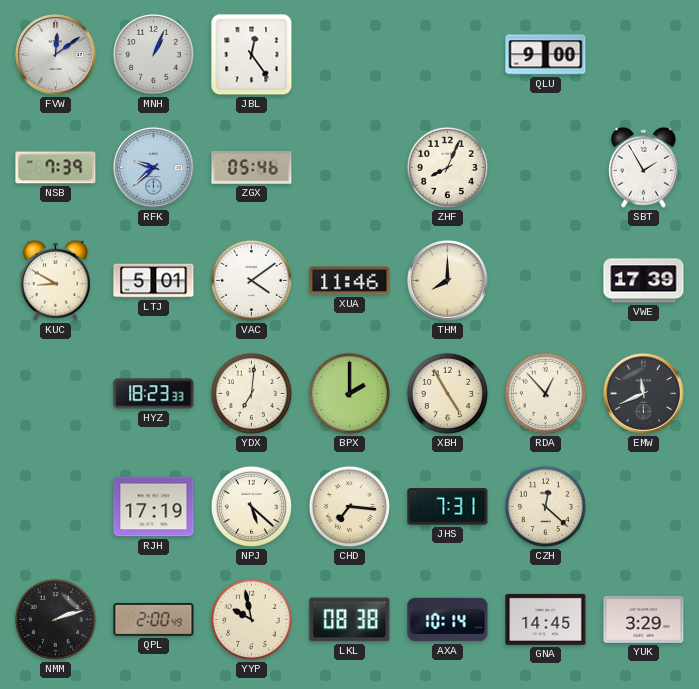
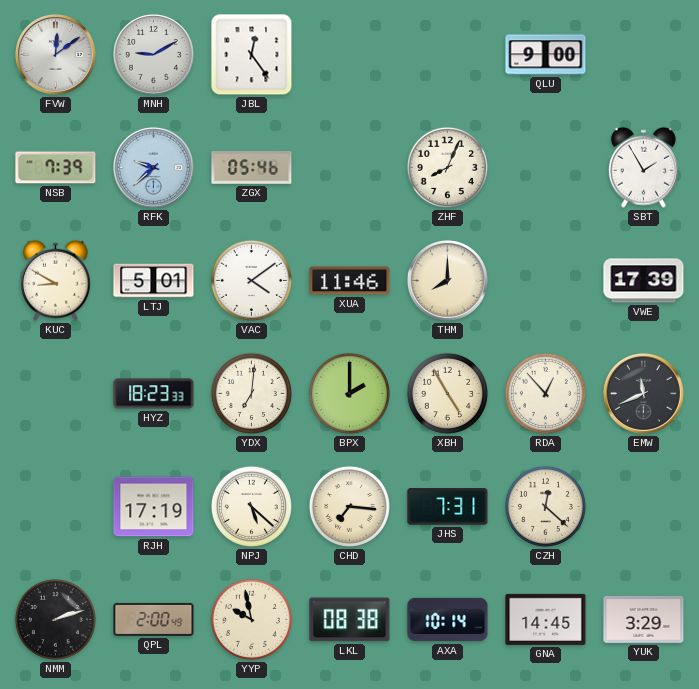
MNH: 1:04 -> 9:10 (153, 54)
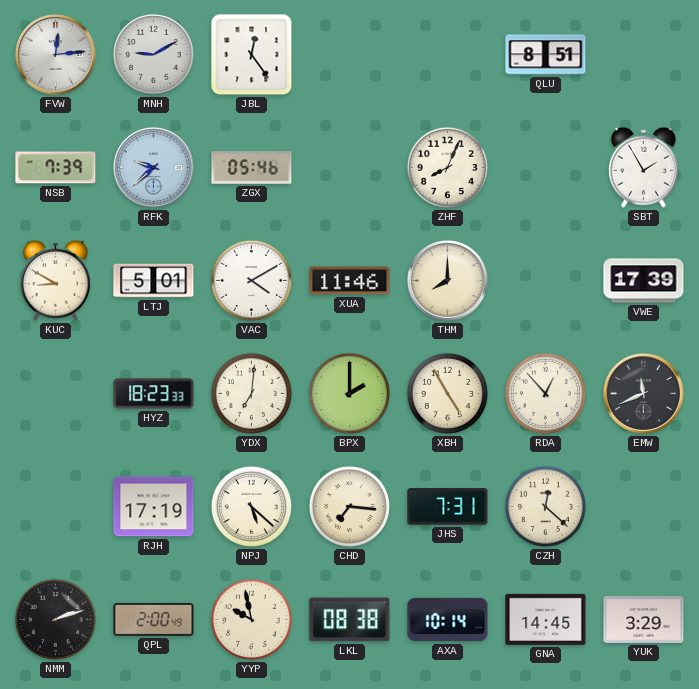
FVW: 12:09 -> 12:14 (55, 54)
QLU: 9:00 -> 8:51 (546, 55)
VAC: 4:09 -> 4:10 (251, 280)
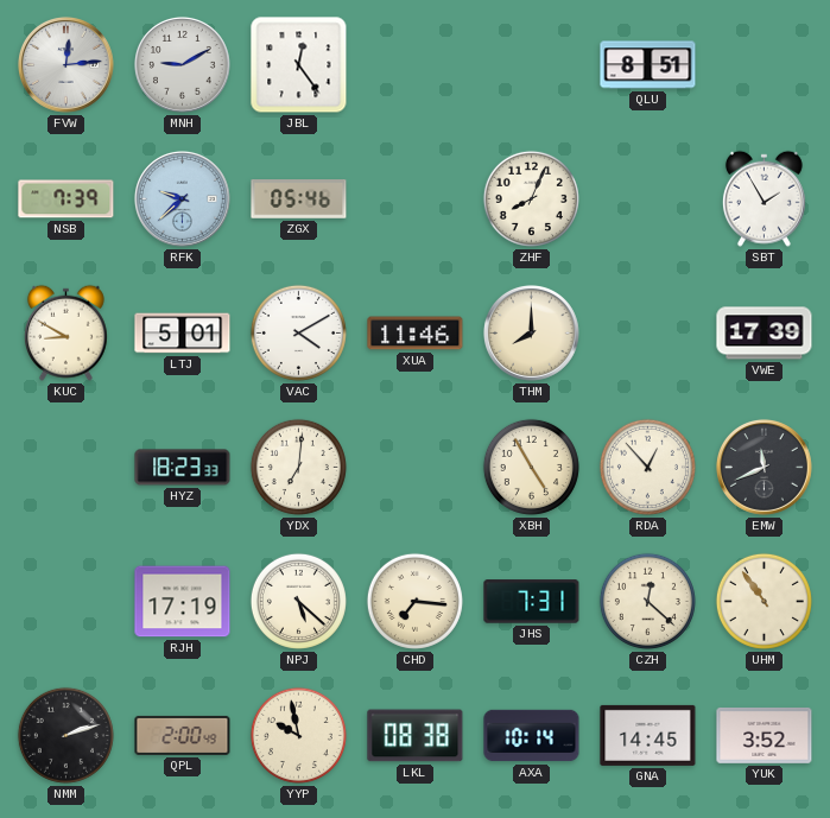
BPX: 2:00 -> none (349, 393)
UHM: none -> 10:54 (764, 601)
YUK: 3:29 -> 3:52 (765, 735)
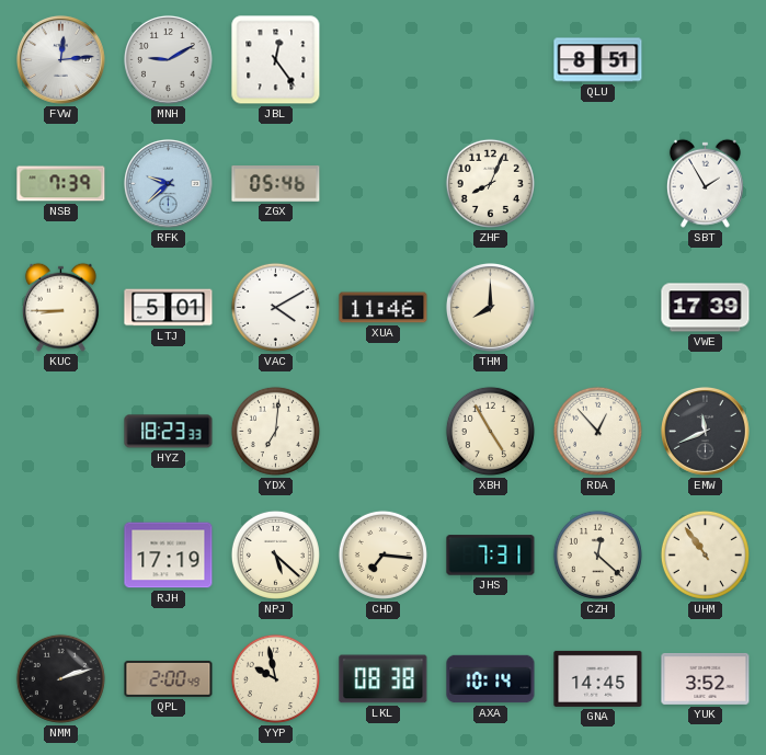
KUC: 8:50 -> 8:45 (60, 307)
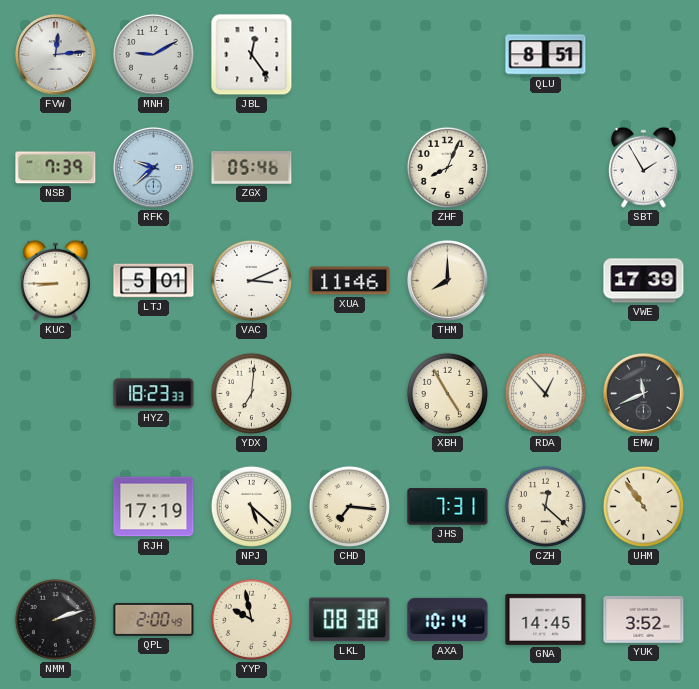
VAC: 4:10 -> 3:11 (251, 280)
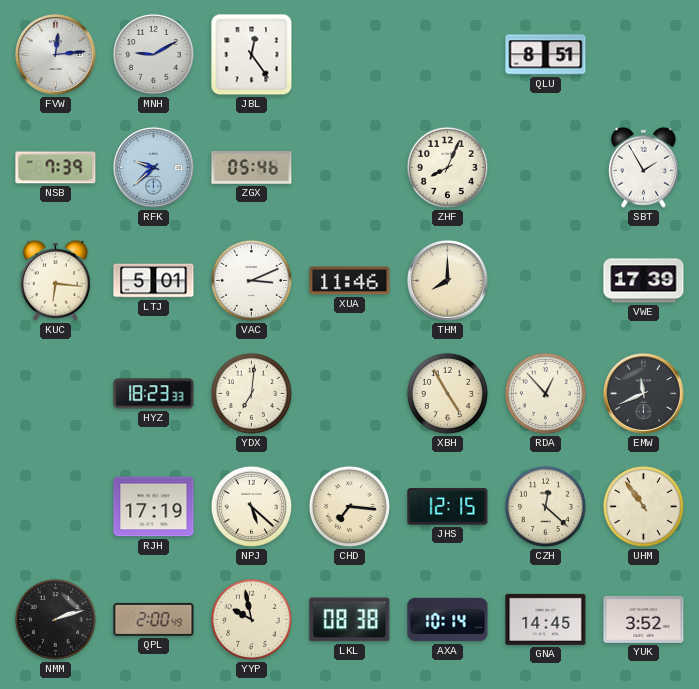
KUC: 8:45 -> 6:16 (55, 280)
JHS: 7:31 -> 12:15 (448, 507)
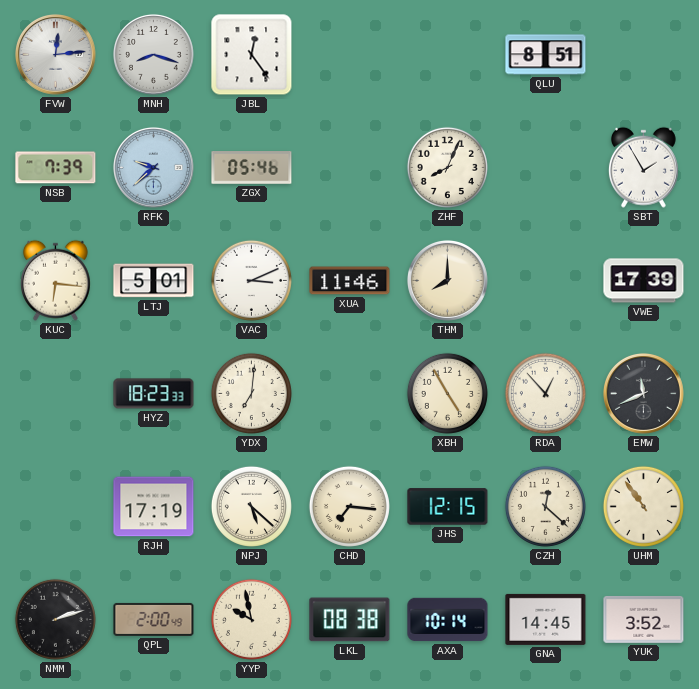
MNH: 9:10 -> 8:18 (153, 54)
